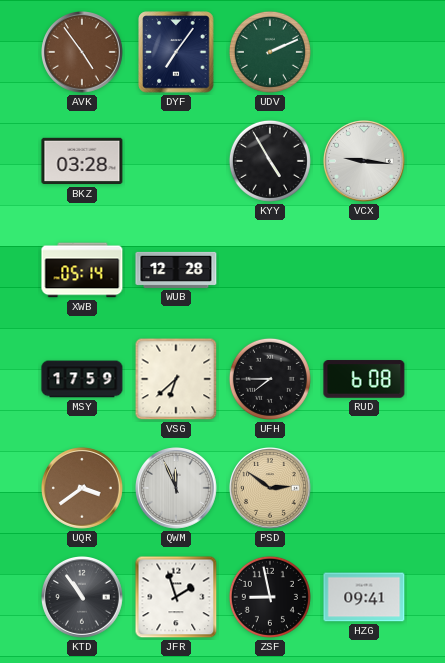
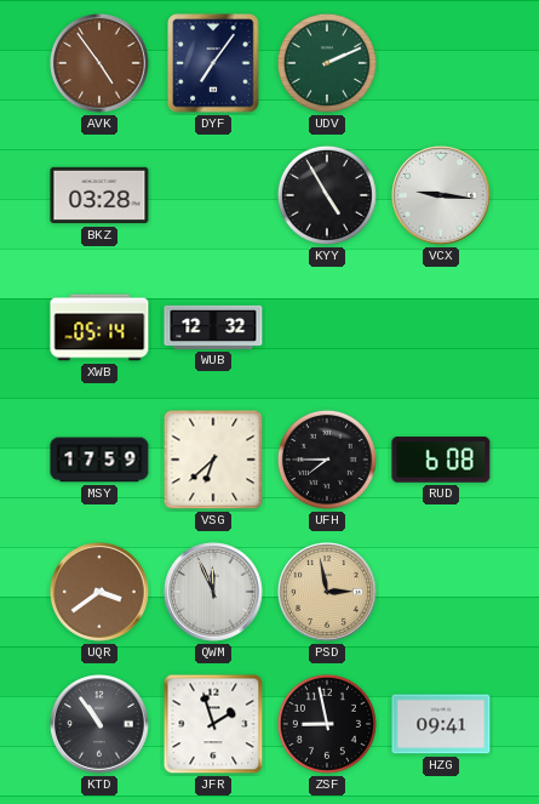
WUB: 12:28 -> 12:32 (213, 327)
PSD: 2:51 -> 2:58 (328, 593)
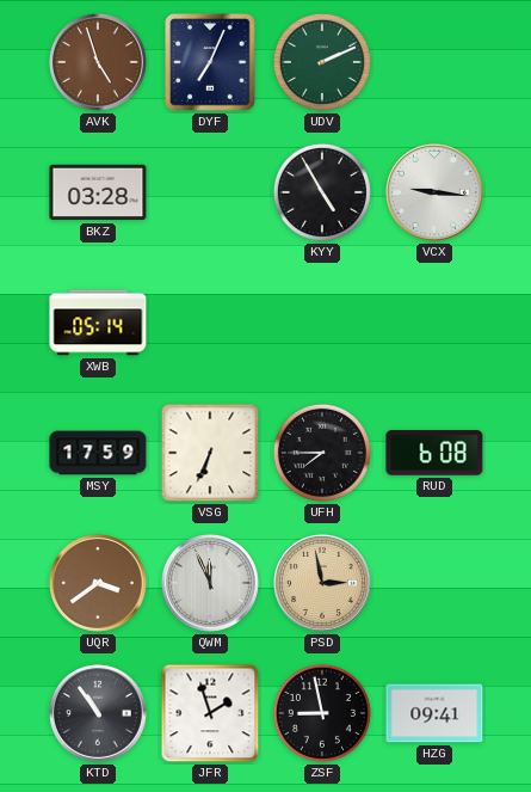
AVK: 4:54 -> 4:57 (99, 63)
DYF: 7:06 -> 7:04 (210, 62)
WUB: 12:32 -> none (213, 327)
VSG: 6:38 -> 6:34 (210, 453)
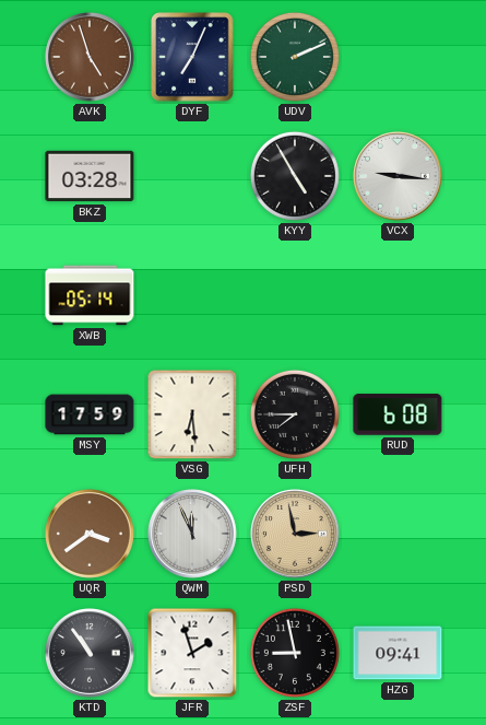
VSG: 6:34 -> 6:29 (192, 414)
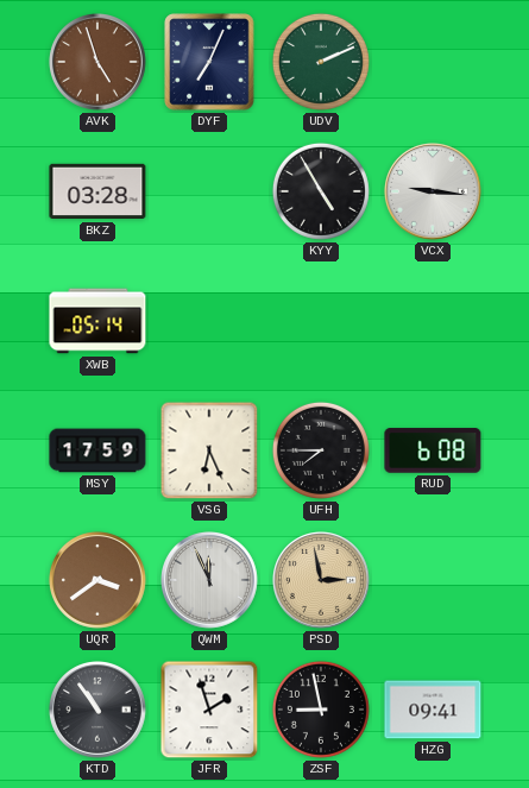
VSG: 6:29 -> 6:26 (209, 450)
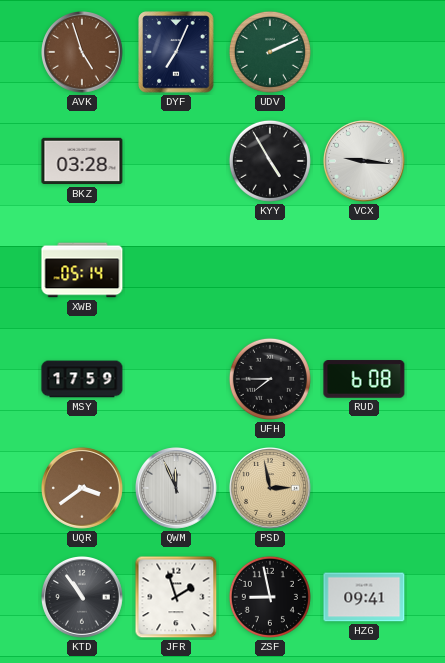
VSG: 6:26 -> none (209, 450)
